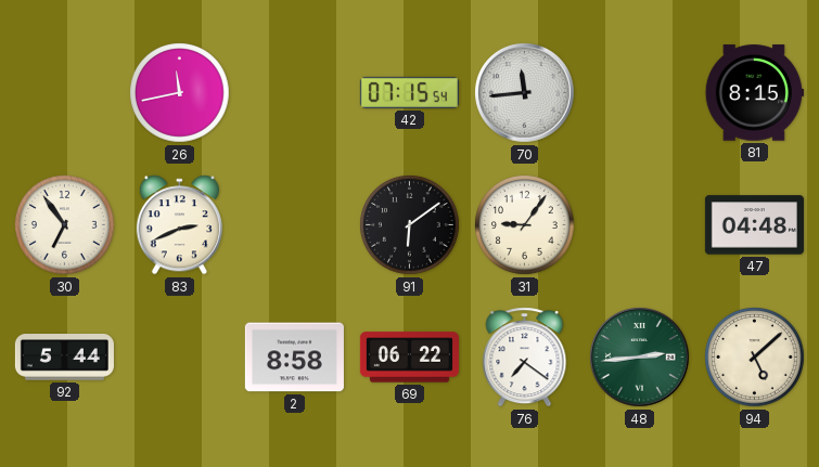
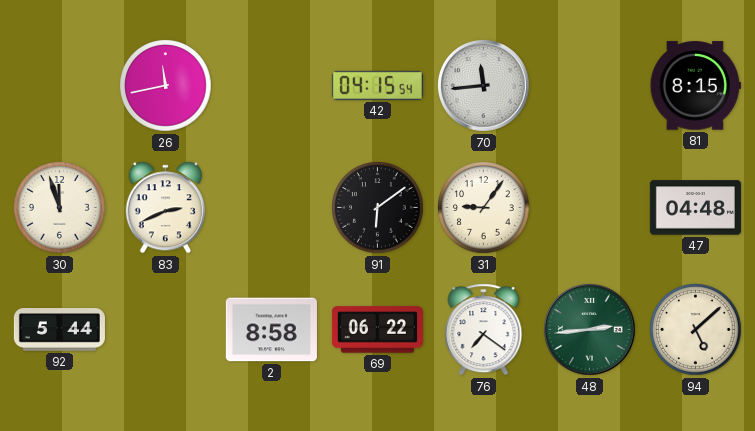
42: 07:15 -> 04:15 (377, 85)
30: 6:54 -> 11:57 (60, 208)
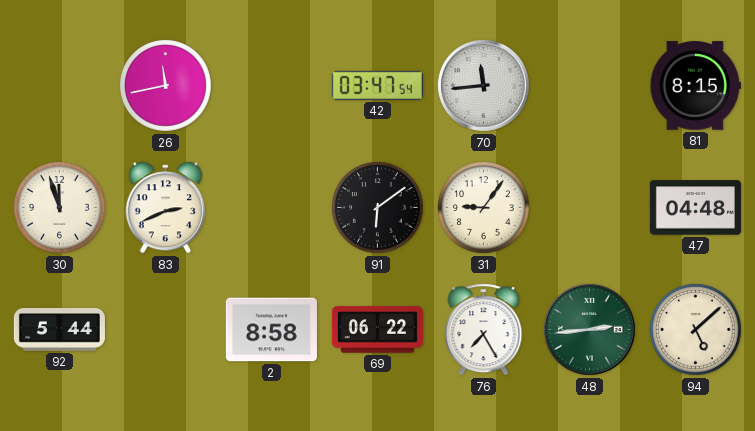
42: 04:15 -> 03:47 (377, 85)
76: 7:21 -> 7:25 (484, 330)
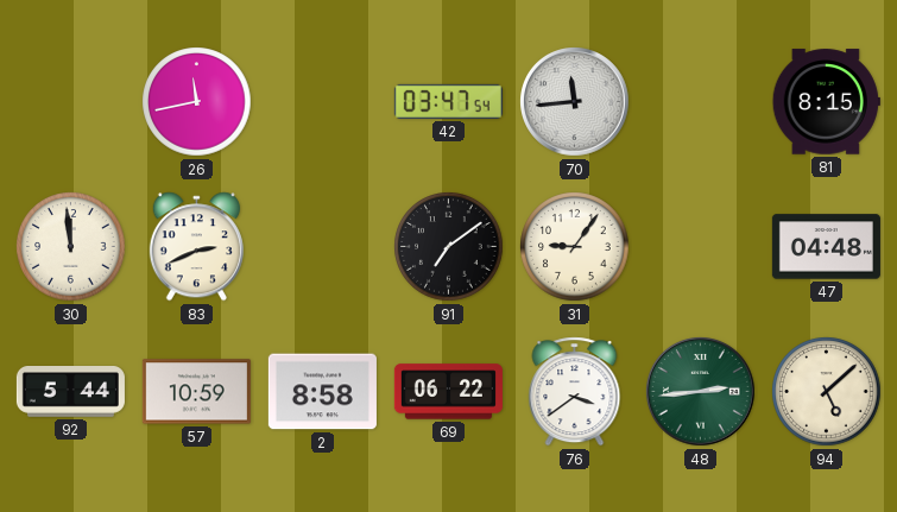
30: 11:57 -> 11:59 (71, 247)
91: 6:09 -> 7:09 (449, 247)
57: none -> 10:59 (196, 392)
76: 7:25 -> 3:39 (575, 392)
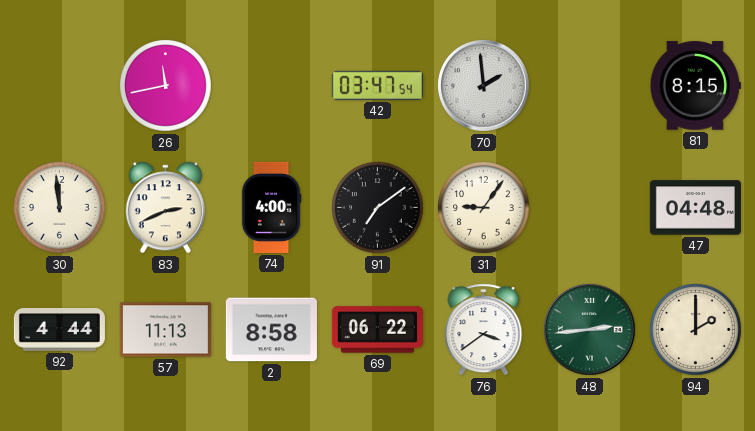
70: 11:44 -> 1:59 (484, 86)
74: none -> 4:00 (271, 207)
92: 5:44 -> 4:44 (59, 330)
57: 10:59 -> 11:13 (165, 330)
94: 5:08 -> 2:00 (696, 330)
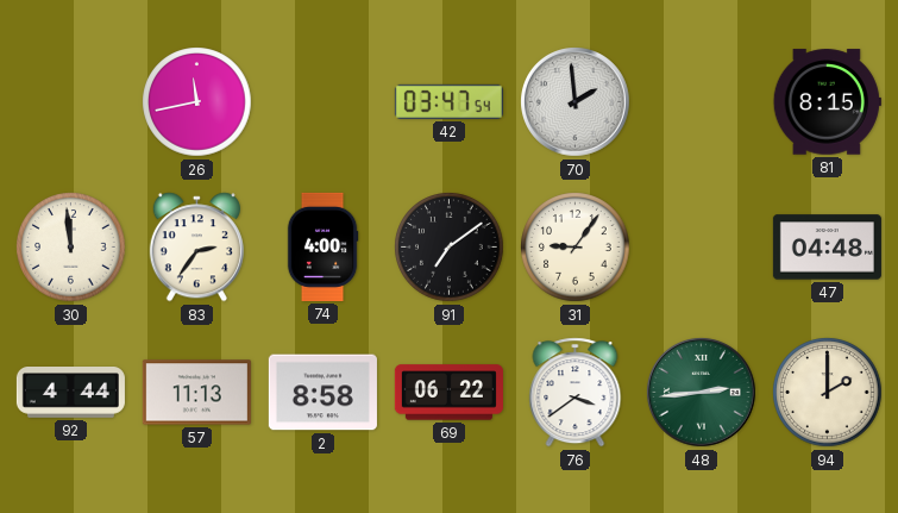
83: 2:41 -> 2:36 (196, 248)
